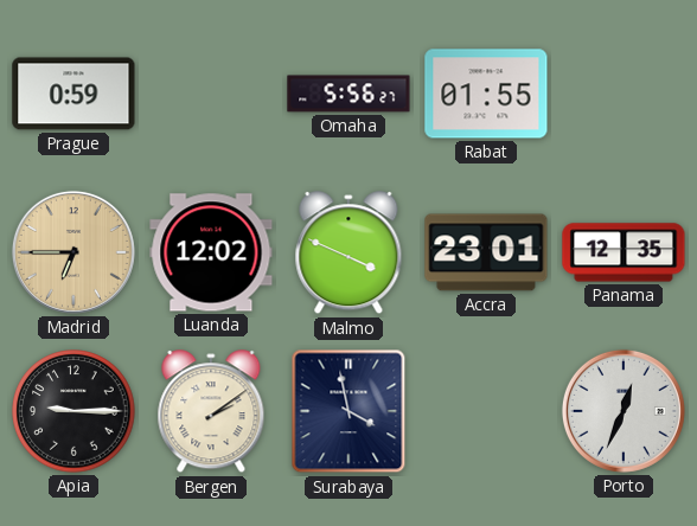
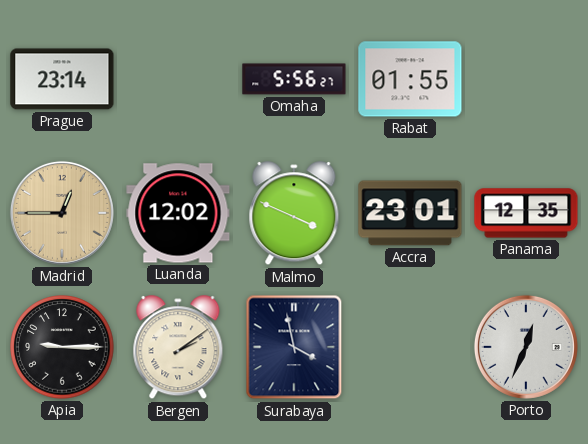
Prague: 0:59 -> 23:14 (62, 79)
Madrid: 6:45 -> 12:45 (62, 213)
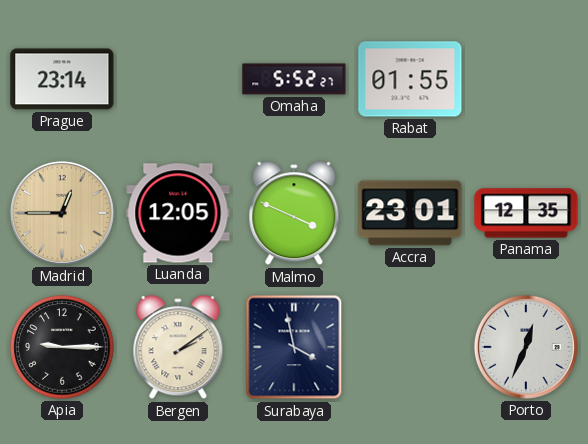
Omaha: 5:56 -> 5:52 (294, 79)
Luanda: 12:02 -> 12:05 (178, 213)
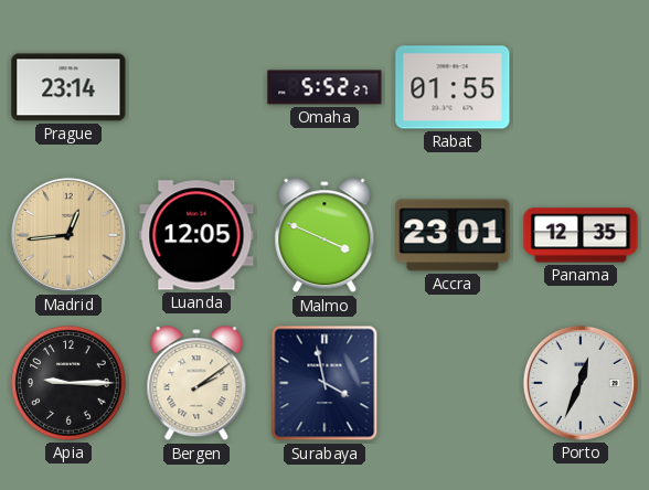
Madrid: 12:45 -> 12:44 (68, 235)
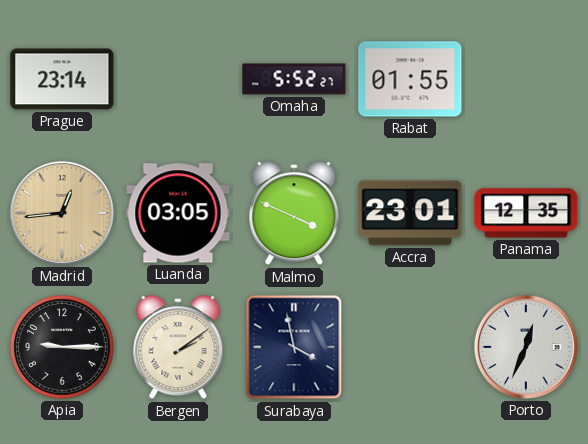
Luanda: 12:05 -> 03:05 (178, 213)
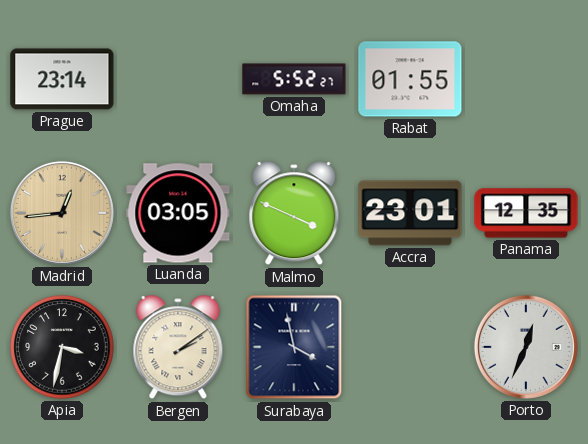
Apia: 9:15 -> 3:32 (62, 347)
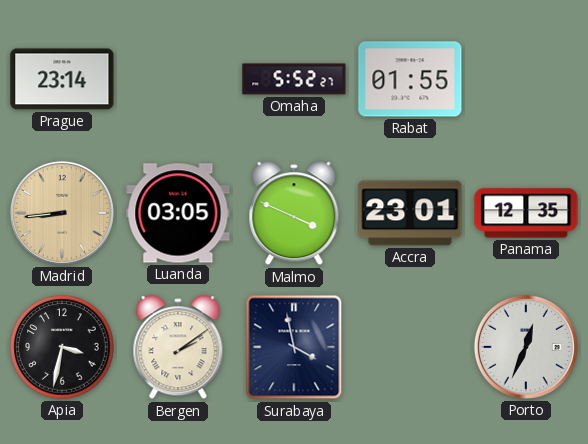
Madrid: 12:44 -> 8:44 (62, 213)
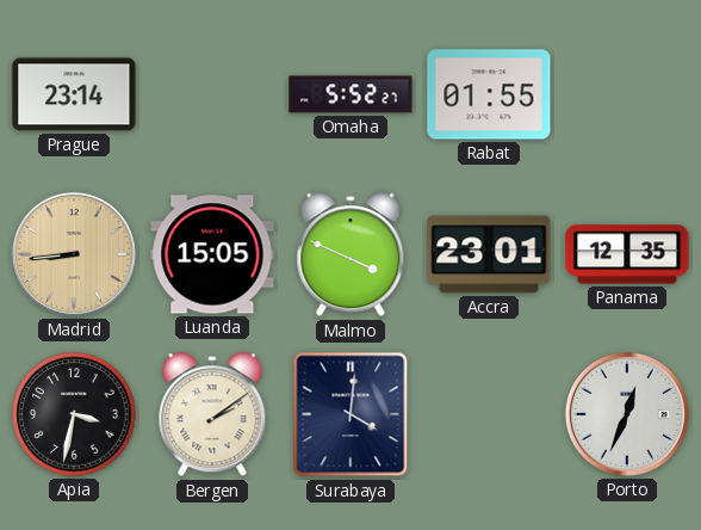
Luanda: 03:05 -> 15:05 (212, 254)
Surabaya: 3:58 -> 4:01 (350, 414)
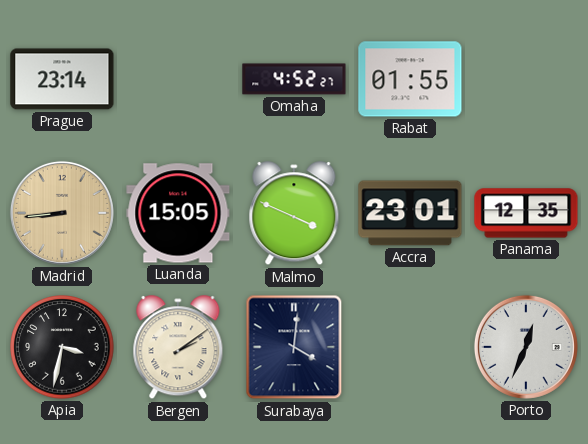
Omaha: 5:52 -> 4:52 (294, 79)
